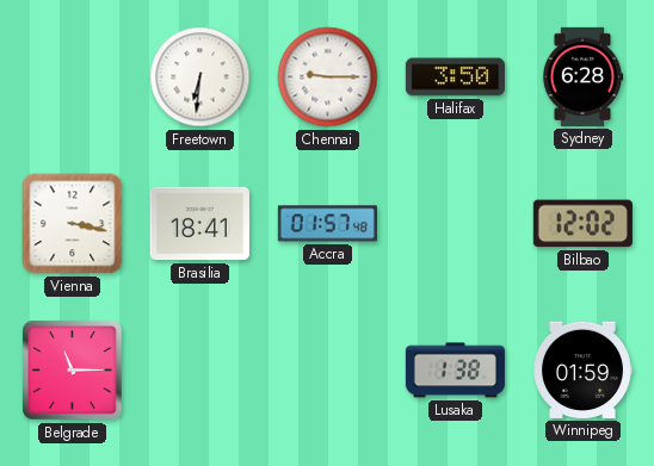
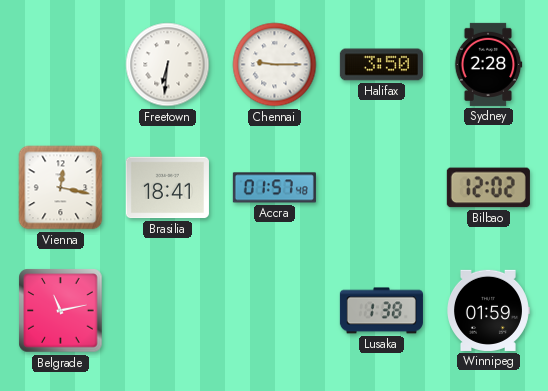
Sydney: 6:28 -> 2:28 (488, 64)
Vienna: 3:17 -> 12:17 (61, 188)
Belgrade: 11:15 -> 11:13 (61, 311)
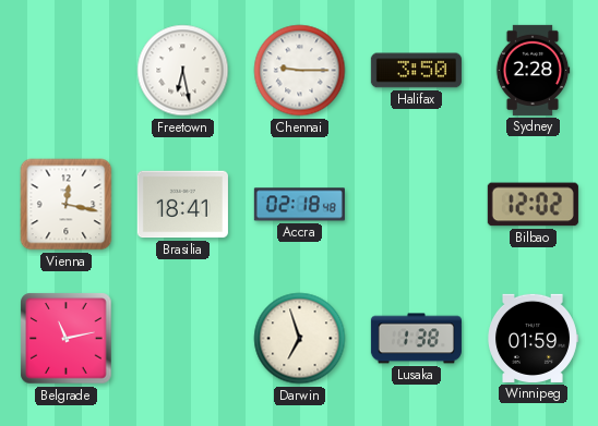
Freetown: 6:31 -> 6:28 (183, 71)
Accra: 01:57 -> 02:18 (299, 205)
Darwin: none -> 6:57 (300, 339)
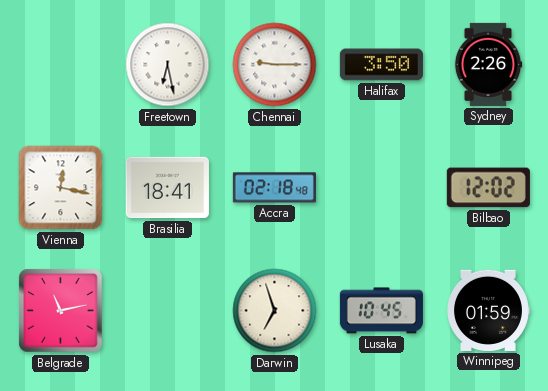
Sydney: 2:28 -> 2:26 (488, 64)
Lusaka: 1:38 -> 10:45 (381, 311)
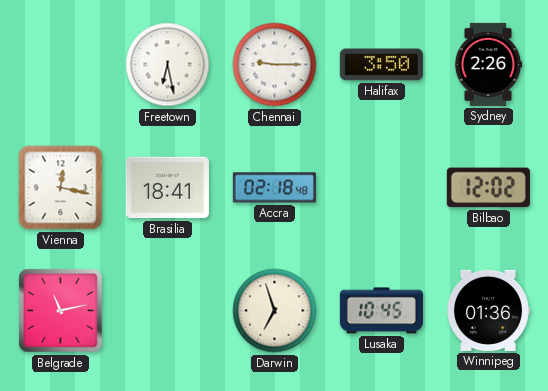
Winnipeg: 01:59 -> 01:36 (489, 310)
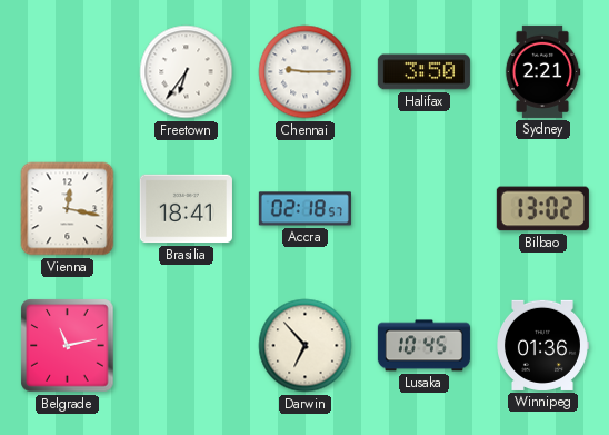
Freetown: 6:28 -> 6:36 (187, 72)
Sydney: 2:26 -> 2:21 (542, 71)
Accra: 02:18:48 -> 02:18:57 (304, 209)
Bilbao: 12:02 -> 13:02 (542, 209)
Darwin: 6:57 -> 6:53 (306, 346)
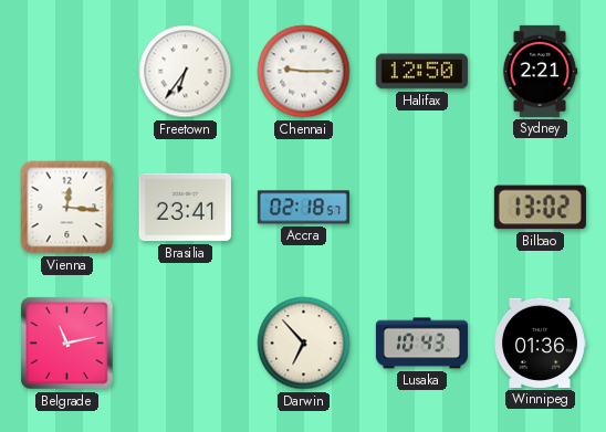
Halifax: 3:50 -> 12:50 (421, 72)
Vienna: 12:17 -> 12:16 (67, 208)
Brasilia: 18:41 -> 23:41 (185, 208)
Lusaka: 10:45 -> 10:43 (421, 344)
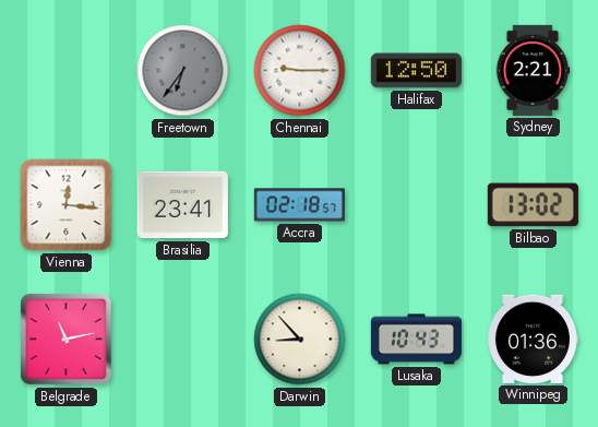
Freetown dial: white -> grey (183, 71)
Darwin: 6:53 -> 8:53 (300, 340)
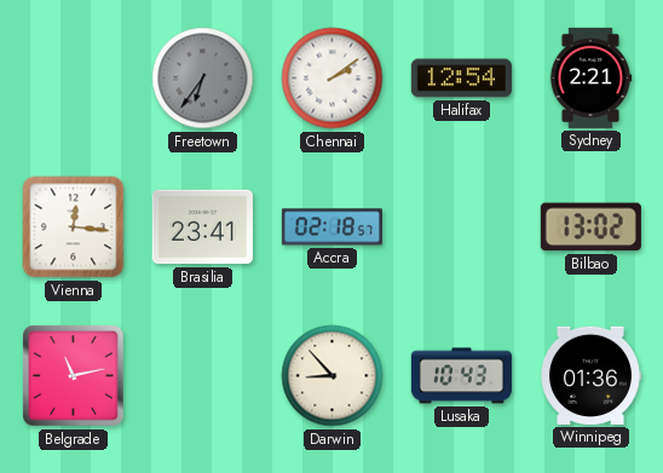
Chennai: 9:15 -> 2:09 (333, 79)
Halifax: 12:50 -> 12:54 (461, 79)
